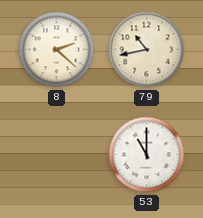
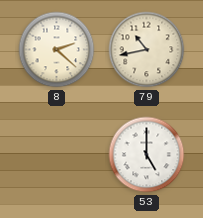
53: 11:00 -> 5:00 (147, 155)
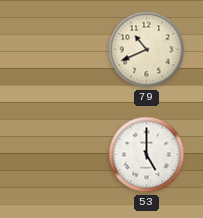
8: 2:22 -> none (57, 50)
79: 10:43 -> 10:41 (147, 50)
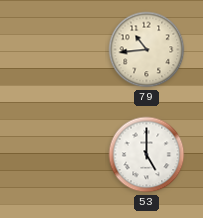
79: 10:41 -> 10:44 (147, 50)
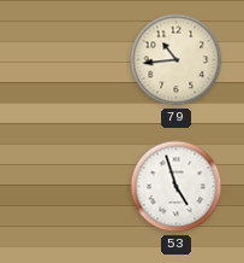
53: 5:00 -> 4:57 (177, 187)
